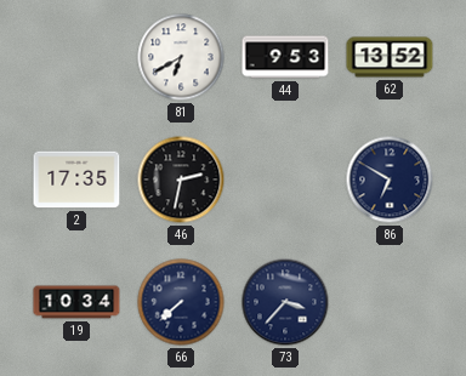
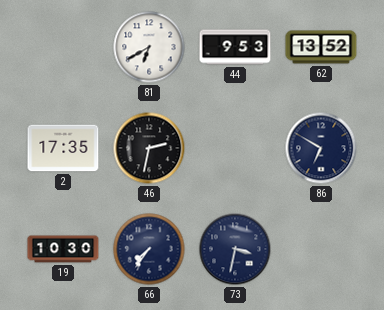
19: 10:34 -> 10:30 (63, 249)
66: 7:38 -> 7:36 (149, 249)
73: 3:37 -> 3:32 (235, 249)
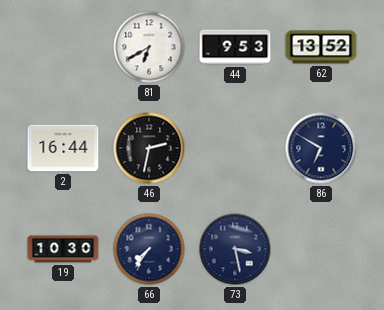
2: 17:35 -> 16:44 (63, 148)
73: 3:32 -> 3:28 (235, 249)
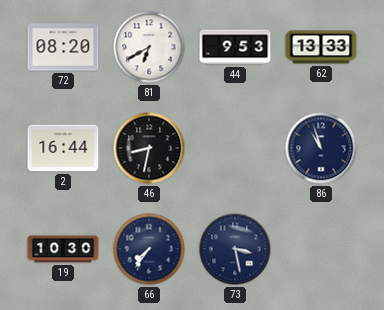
72: none -> 08:20 (63, 47)
62: 13:52 -> 13:33 (321, 47)
46: 2:32 -> 8:32 (149, 148)
86: 6:50 -> 10:57 (321, 148)
